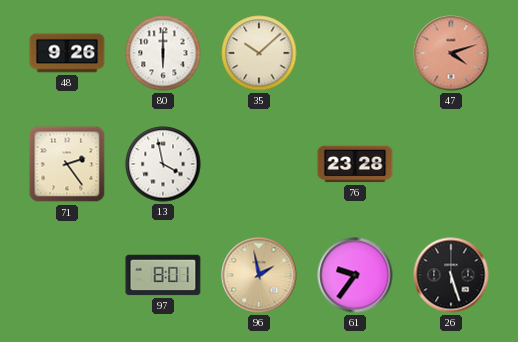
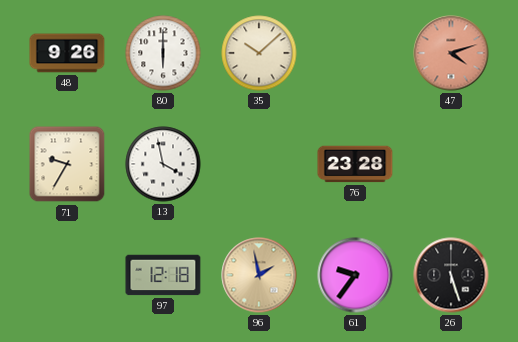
71: 2:24 -> 9:35 (67, 164)
97: 8:01 -> 12:18 (163, 275)
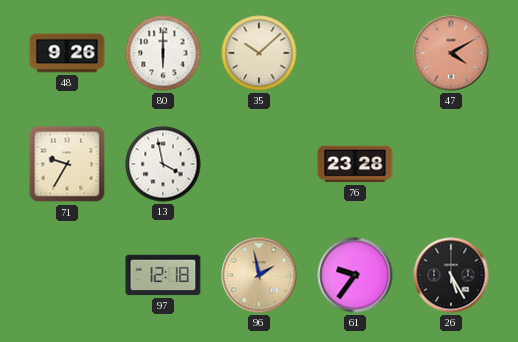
47: 4:12 -> 4:10 (451, 53)
26: 5:27 -> 5:25 (451, 275)
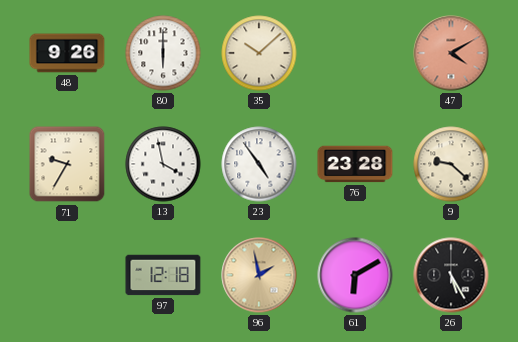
23: none -> 4:54 (259, 164)
9: none -> 9:22 (451, 164)
61: 9:36 -> 6:10 (355, 275)
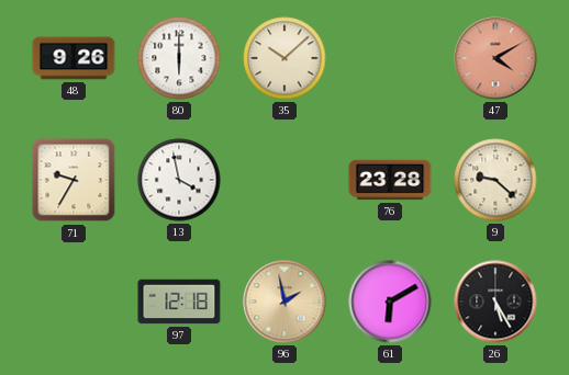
23: 4:54 -> none (259, 164)
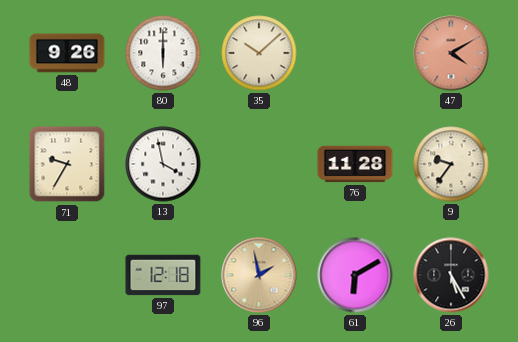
76: 23:28 -> 11:28 (355, 164)
9: 9:22 -> 9:36 (451, 164)
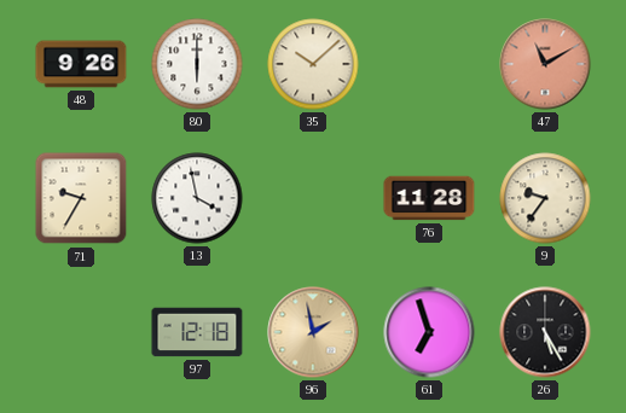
47: 4:10 -> 11:10 (545, 64)
61: 6:10 -> 6:57 (429, 332)
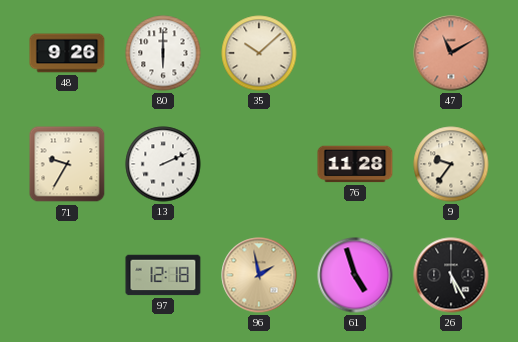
13: 3:58 -> 2:11 (163, 164)
61: 6:57 -> 4:57 (355, 275)
